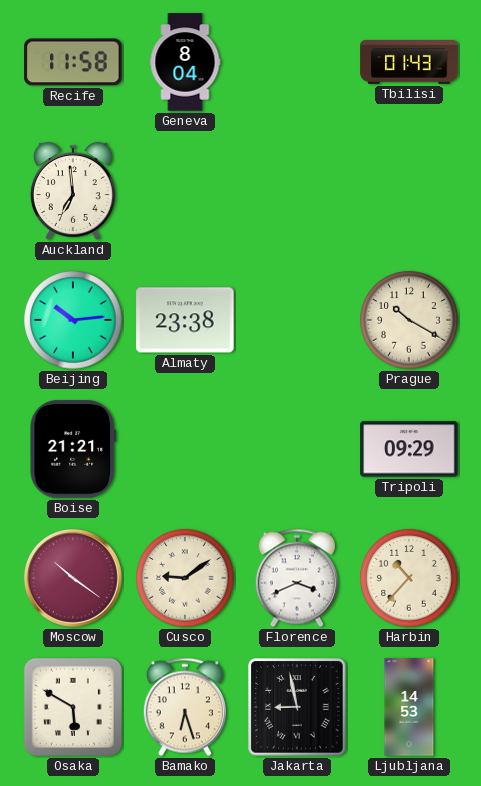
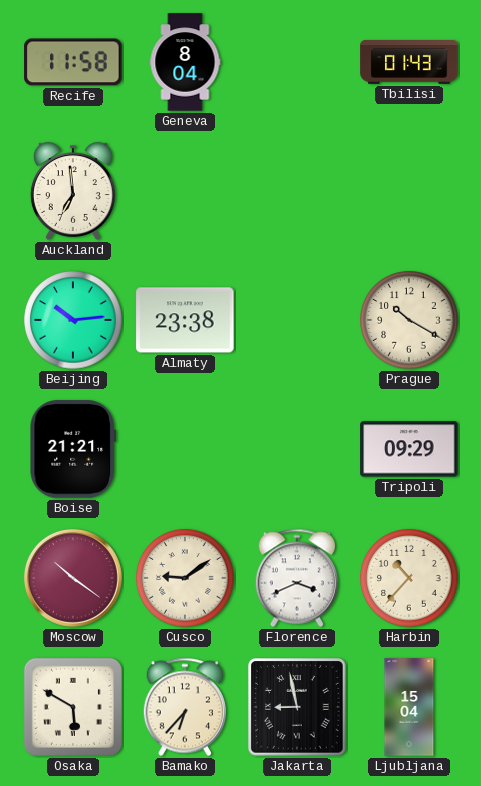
Bamako: 6:27 -> 6:37 (185, 707)
Ljubljana: 14:53 -> 15:04 (409, 707)
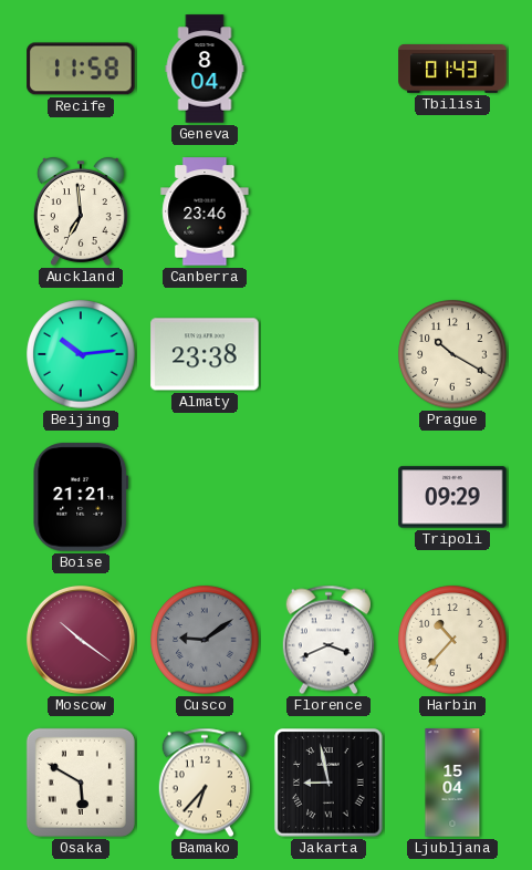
Canberra: none -> 23:46 (205, 211)
Cusco dial: cream -> grey (205, 640)
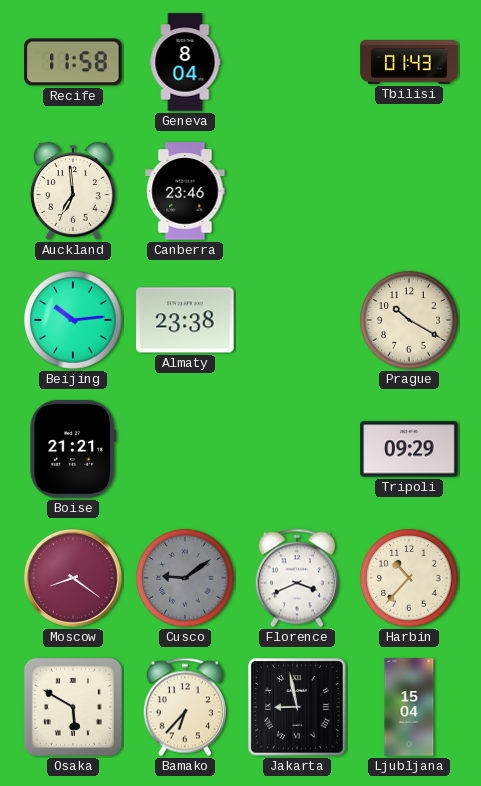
Moscow: 10:21 -> 8:21 (73, 578)
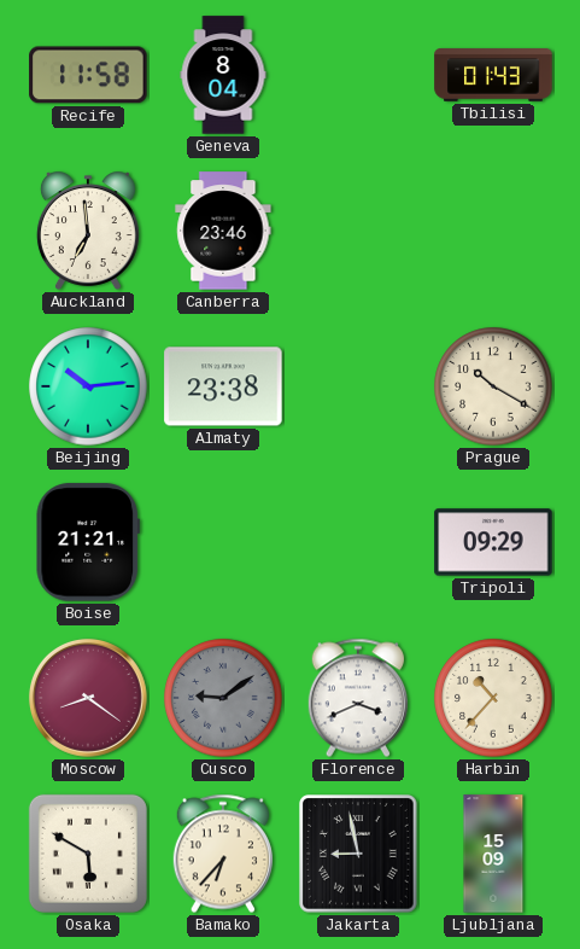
Ljubljana: 15:04 -> 15:09 (493, 854)
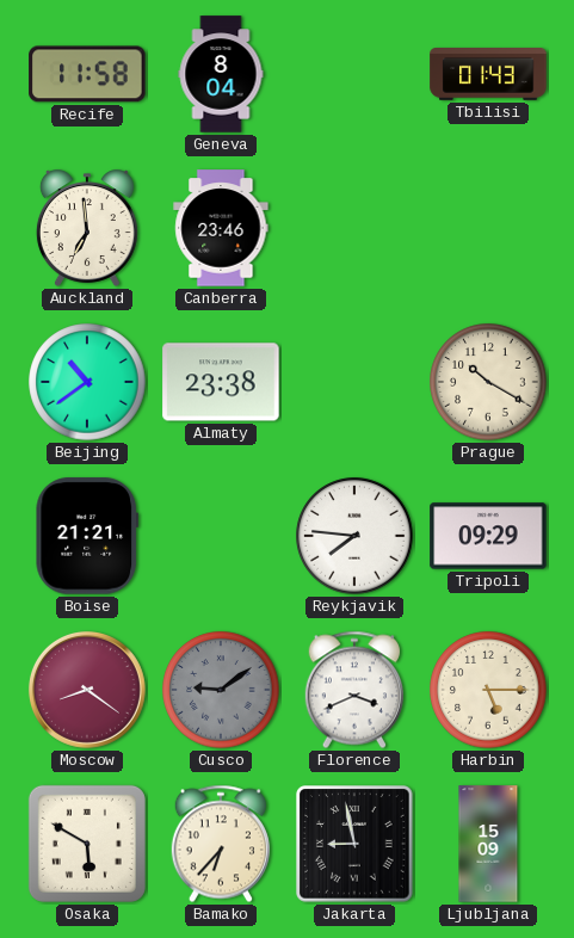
Beijing: 10:14 -> 10:39 (87, 382)
Reykjavik: none -> 7:46 (354, 536)
Harbin: 10:37 -> 5:15 (488, 690)
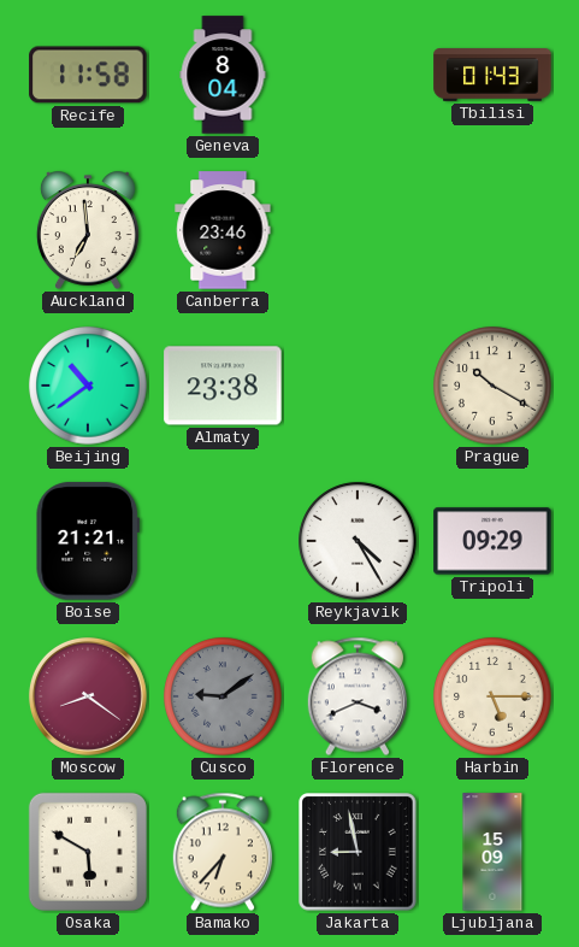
Reykjavik: 7:46 -> 4:25 (358, 541)
